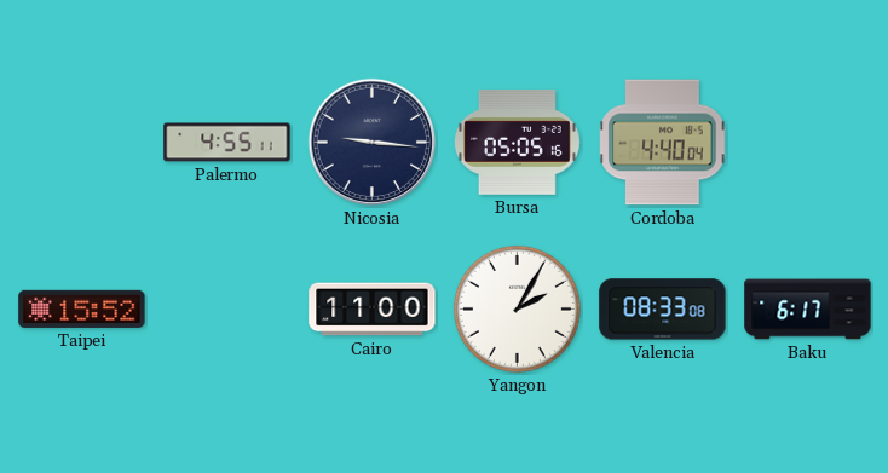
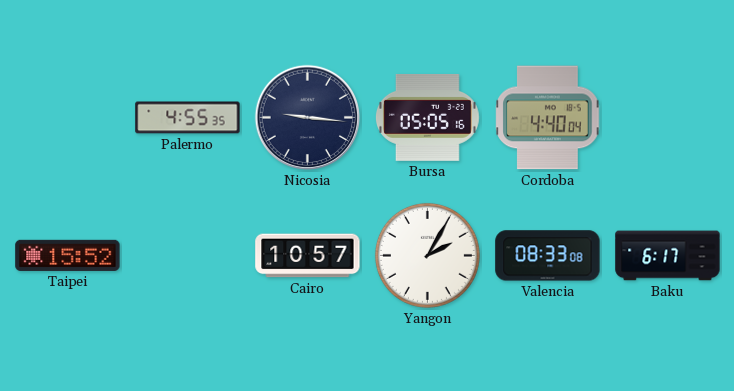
Palermo: 4:55:11 -> 4:55:35 (188, 118)
Cairo: 11:00 -> 10:57 (308, 256)
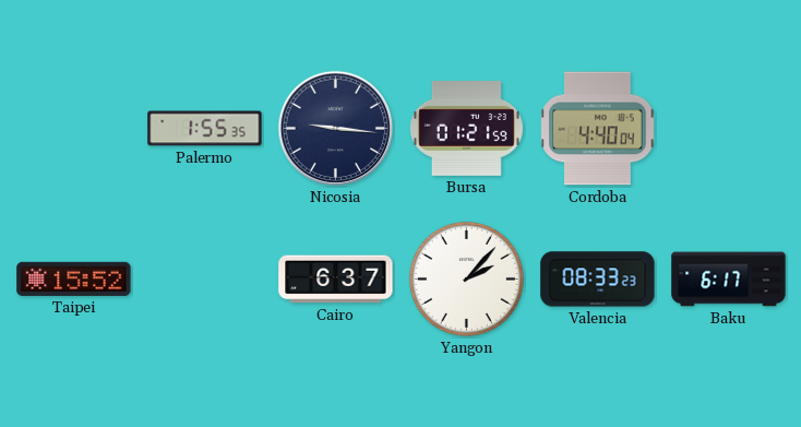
Palermo: 4:55 -> 1:55 (205, 129)
Bursa: 05:05 -> 01:21 (466, 128)
Cairo: 10:57 -> 6:37 (336, 280)
Yangon: 2:05 -> 2:07 (466, 278)
Valencia: 08:33:08 -> 08:33:23 (598, 280)
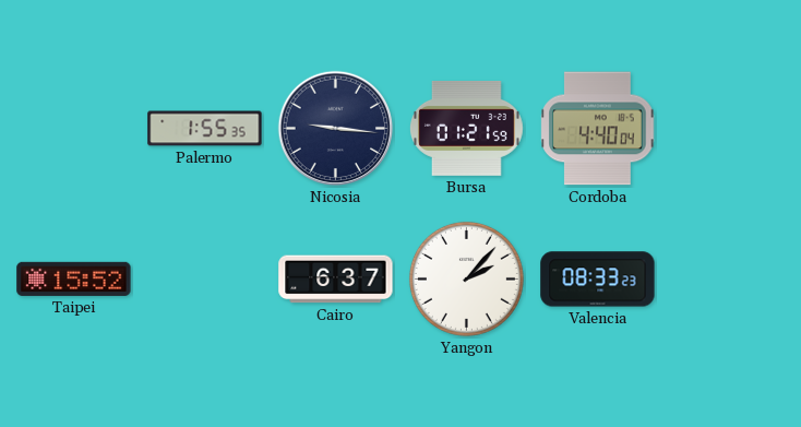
Baku: 6:17 -> none (729, 280)
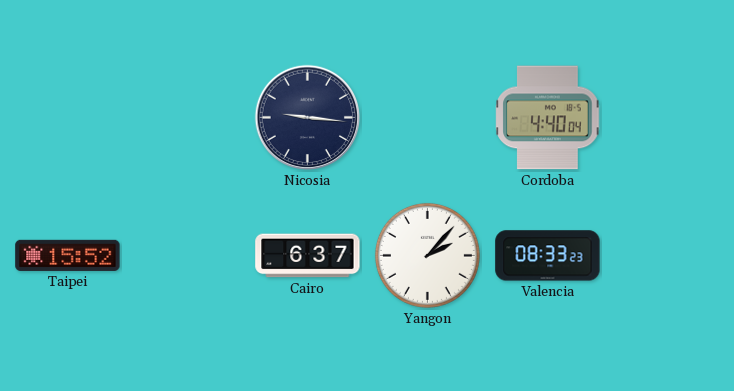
Palermo: 1:55 -> none (205, 129)
Bursa: 01:21 -> none (466, 128)
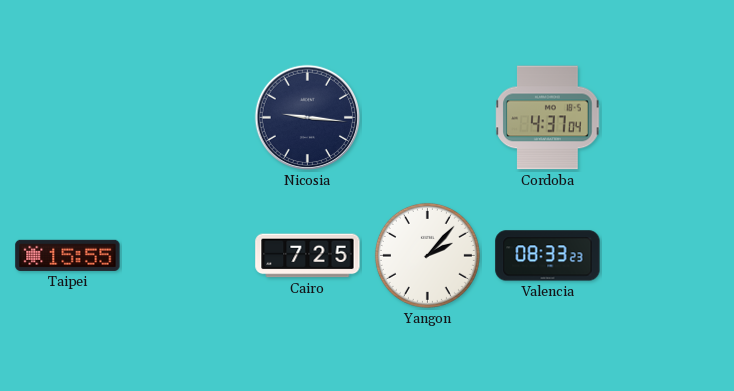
Cordoba: 4:40 -> 4:37 (548, 118)
Taipei: 15:52 -> 15:55 (68, 255)
Cairo: 6:37 -> 7:25 (308, 256)
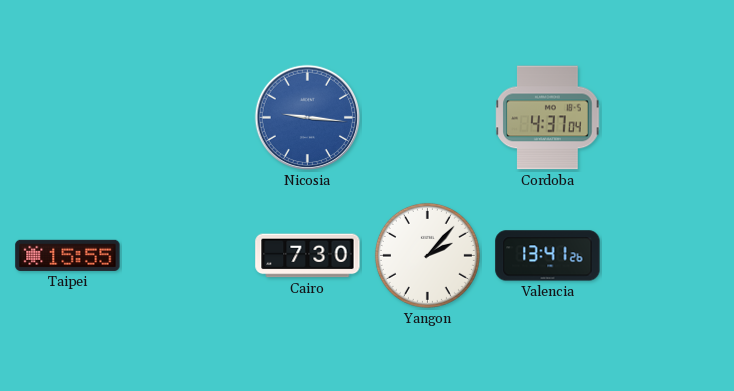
Nicosia dial: navy -> blue (308, 118)
Cairo: 7:25 -> 7:30 (308, 256)
Valencia: 08:33 -> 13:41 (548, 256)
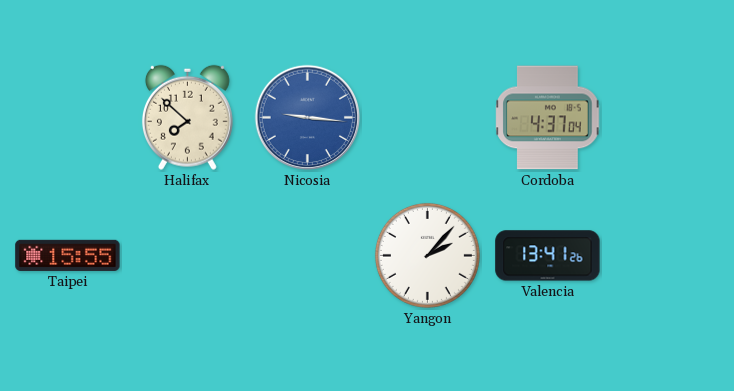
Halifax: none -> 7:52 (187, 117)
Cairo: 7:30 -> none (308, 256)
